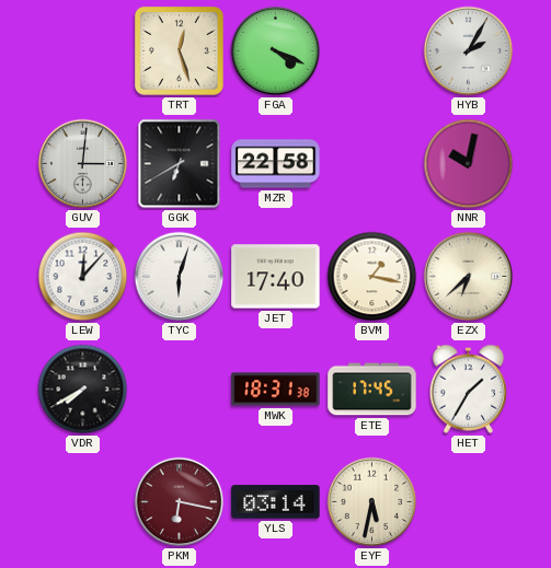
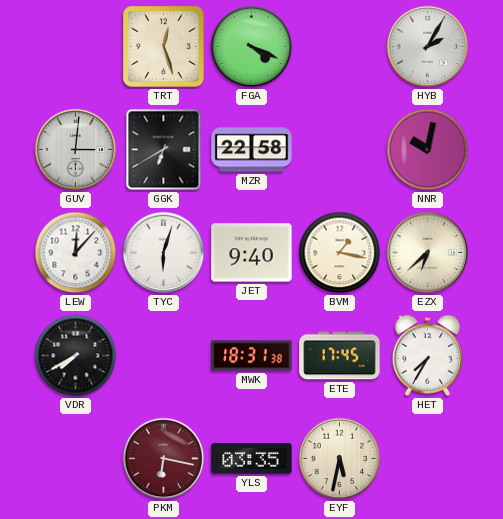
JET: 17:40 -> 9:40 (252, 253)
HET: 1:35 -> 7:35 (428, 355)
YLS: 03:14 -> 03:35 (252, 459)
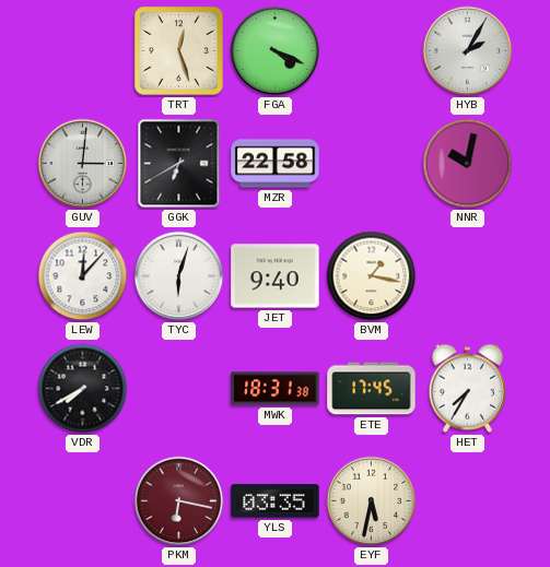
EZX: 6:38 -> none (428, 253)
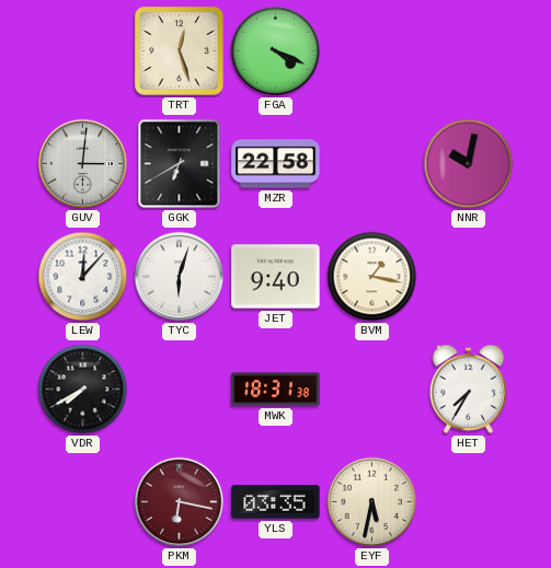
HYB: 2:05 -> none (468, 51)
ETE: 17:45 -> none (372, 389)
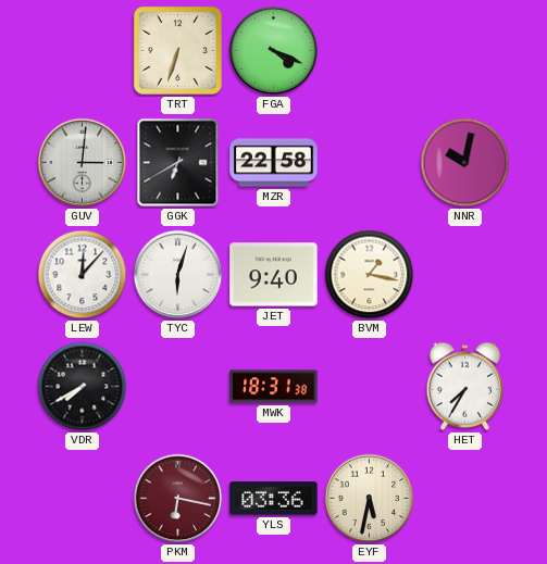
TRT: 12:27 -> 6:33 (177, 50)
YLS: 03:35 -> 03:36 (274, 499)
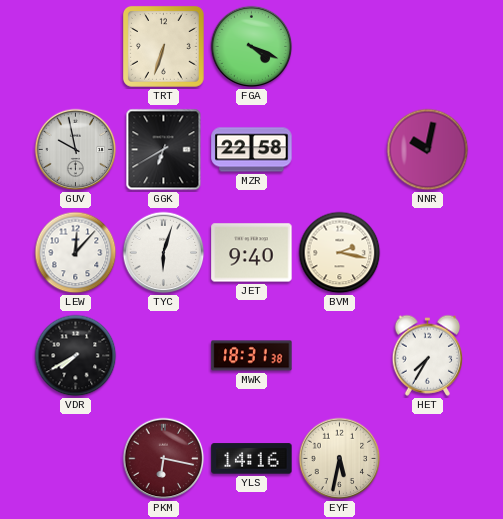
GUV: 3:01 -> 9:58 (76, 150)
BVM: 1:17 -> 2:17 (340, 253)
YLS: 03:36 -> 14:16 (252, 459)
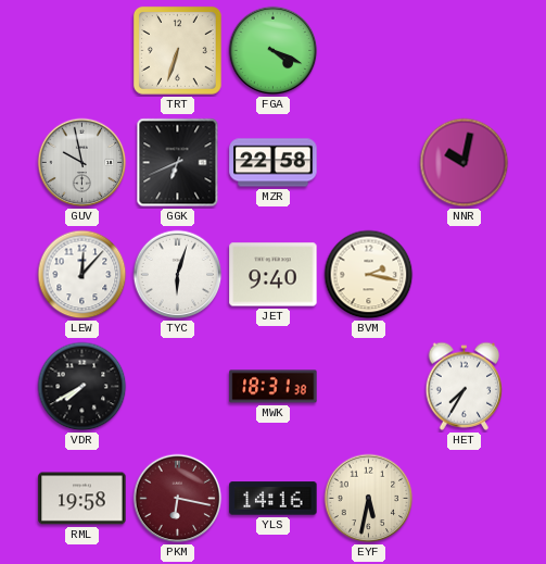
GGK: 6:40 -> 6:41 (178, 163)
RML: none -> 19:58 (82, 499)
